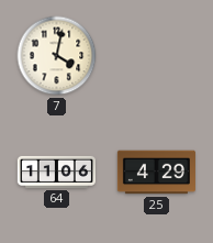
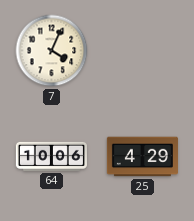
7: 4:02 -> 4:04 (52, 51)
64: 11:06 -> 10:06 (51, 156)
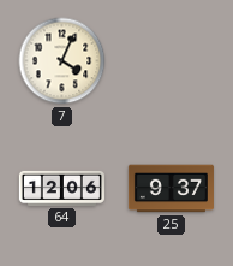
64: 10:06 -> 12:06 (61, 188)
25: 4:29 -> 9:37 (171, 189)
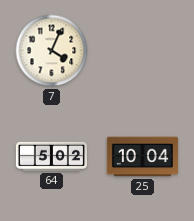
64: 12:06 -> 5:02 (51, 156)
25: 9:37 -> 10:04 (142, 157)
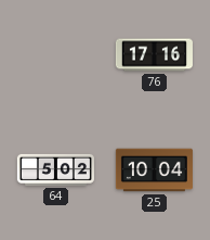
7: 4:04 -> none (52, 51)
76: none -> 17:16 (154, 55)
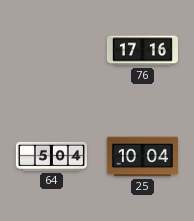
64: 5:02 -> 5:04 (51, 156)
